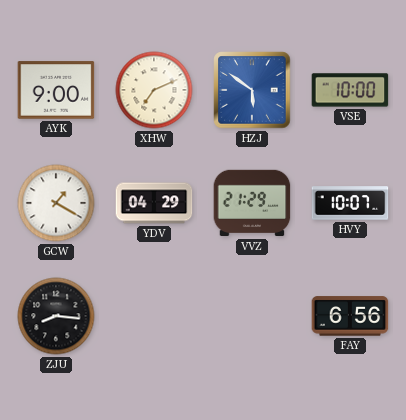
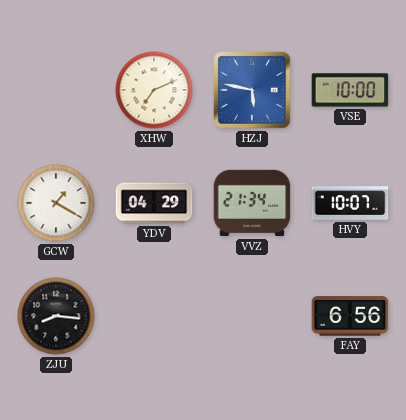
AYK: 9:00 -> none (56, 90)
HZJ: 5:51 -> 5:47 (252, 90)
VVZ: 21:29 -> 21:34 (252, 203)
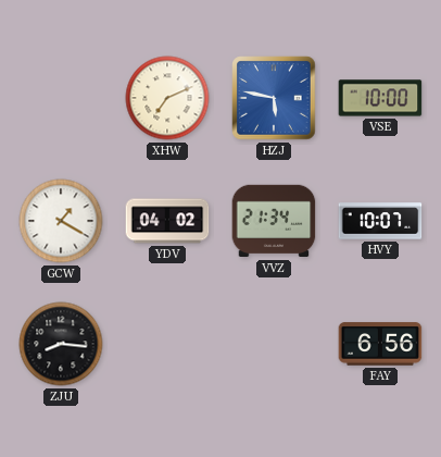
YDV: 04:29 -> 04:02 (167, 221)
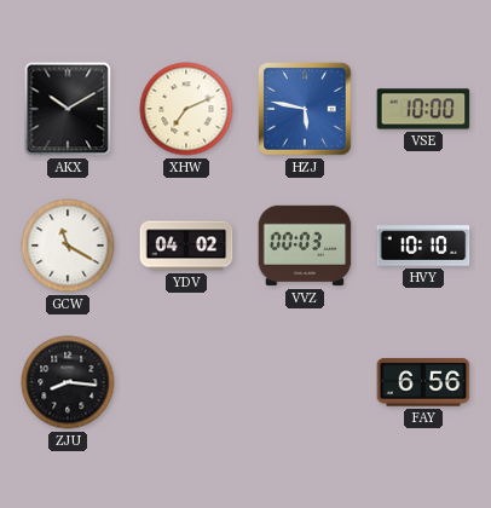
AKX: none -> 10:10 (68, 109)
GCW: 1:20 -> 11:20 (68, 246)
VVZ: 21:34 -> 00:03 (305, 246)
HVY: 10:07 -> 10:10 (423, 246)
